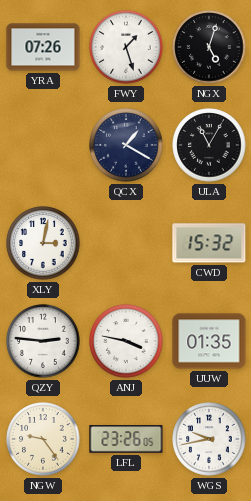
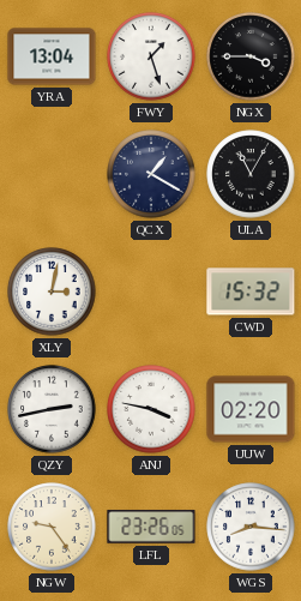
YRA: 07:26 -> 13:04 (52, 56)
NGX: 5:03 -> 3:45 (251, 56)
QZY: 2:46 -> 2:43 (52, 409)
UUW: 01:35 -> 02:20 (251, 409)
WGS: 9:43 -> 8:16 (251, 527)
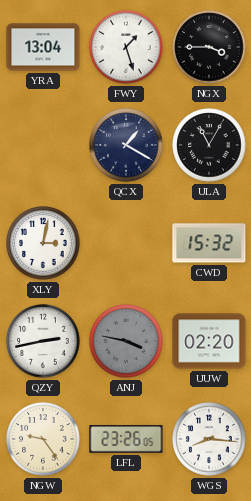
ANJ dial: white -> grey (126, 341)
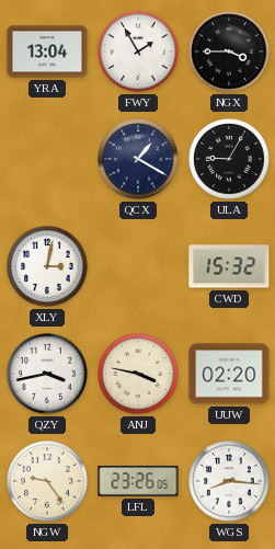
FWY: 1:27 -> 1:55 (138, 52)
ULA: 11:05 -> 9:05 (229, 159)
QZY: 2:43 -> 3:43 (47, 374)
ANJ dial: grey -> cream (138, 374)
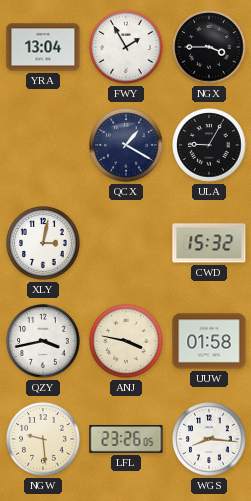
UUW: 02:20 -> 01:58 (209, 341)
NGW: 9:24 -> 9:29 (43, 439)
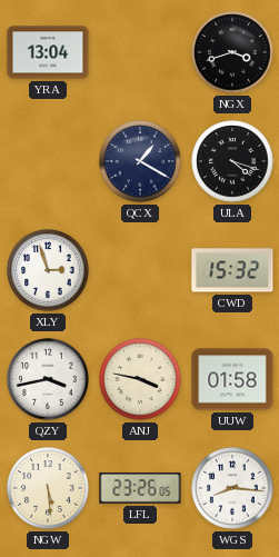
FWY: 1:55 -> none (126, 47)
NGX: 3:45 -> 3:42 (232, 52)
ULA: 9:05 -> 4:18 (232, 161)
XLY: 3:02 -> 2:57 (48, 270)
NGW: 9:29 -> 5:29 (48, 488)
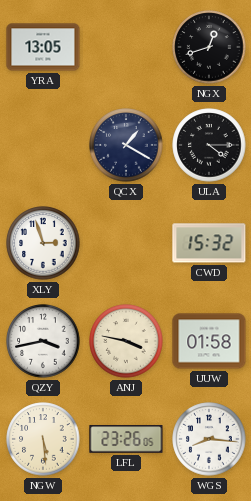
YRA: 13:04 -> 13:05 (43, 47)
NGX: 3:42 -> 12:42 (209, 47)
ULA: 4:18 -> 4:15 (209, 145)
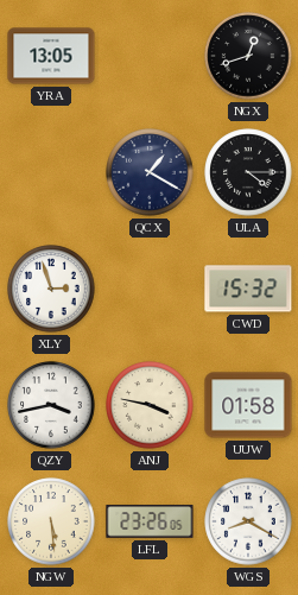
WGS: 8:16 -> 8:20 (248, 521)
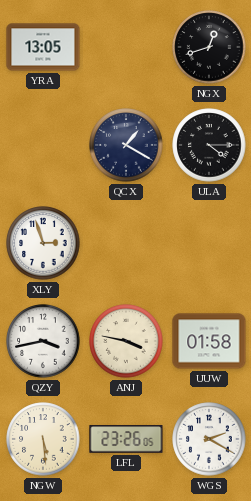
CWD: 15:32 -> none (248, 289)
WGS: 8:20 -> 2:20 (209, 439)
